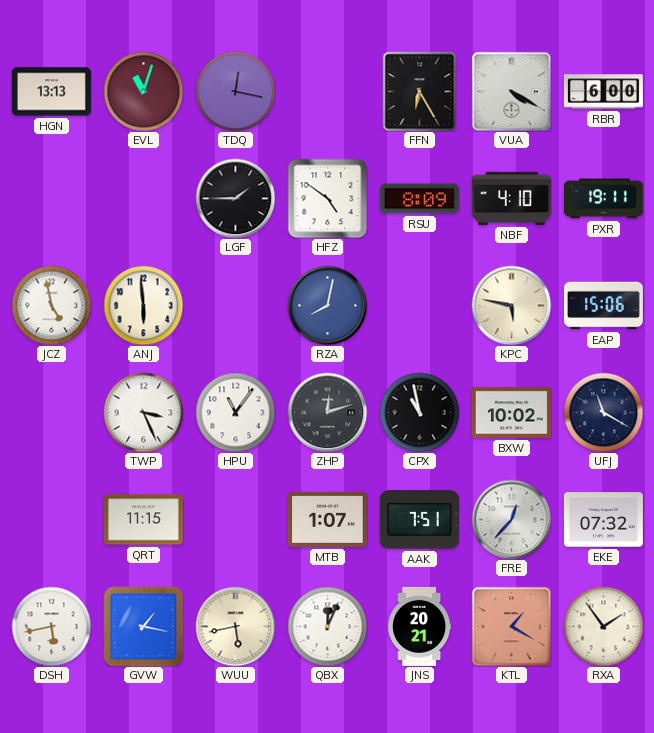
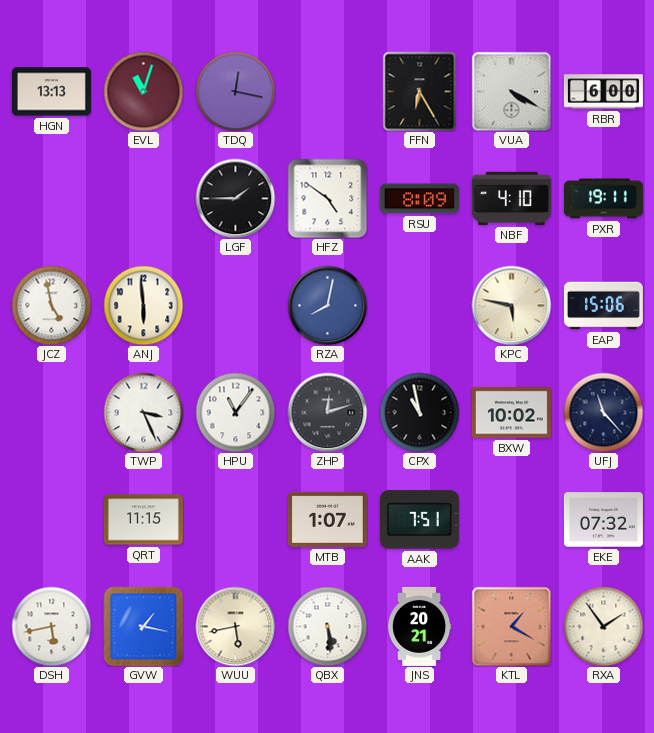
UFJ: 11:20 -> 11:23 (603, 412)
FRE: 12:37 -> none (511, 519)
QBX: 12:04 -> 5:29 (327, 626)
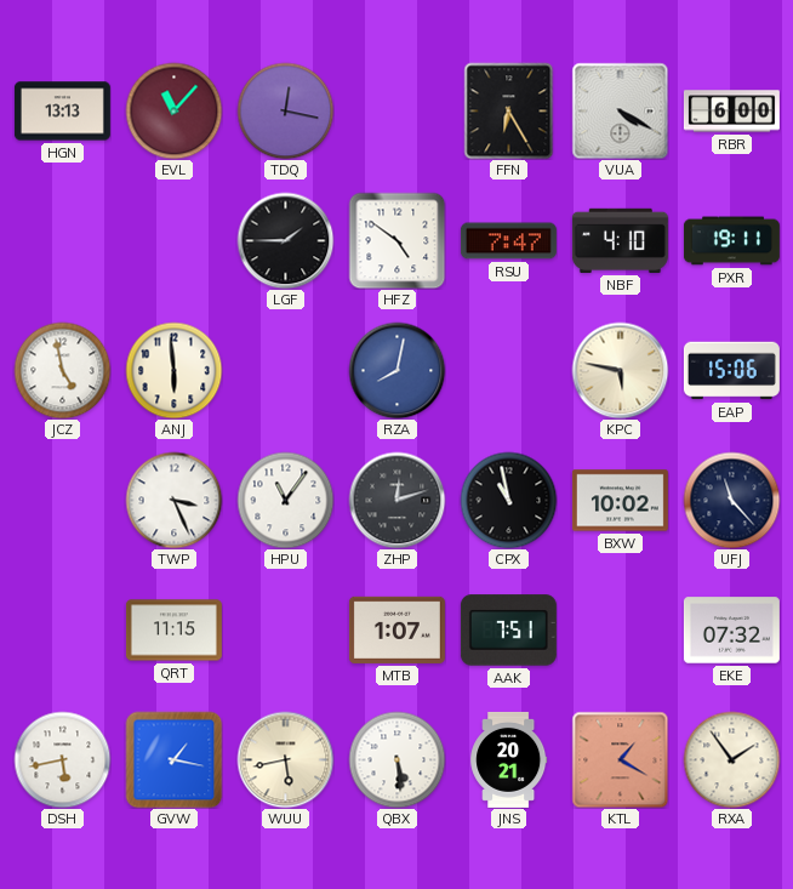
EVL: 11:03 -> 11:07 (173, 110)
RSU: 8:09 -> 7:47 (508, 241)
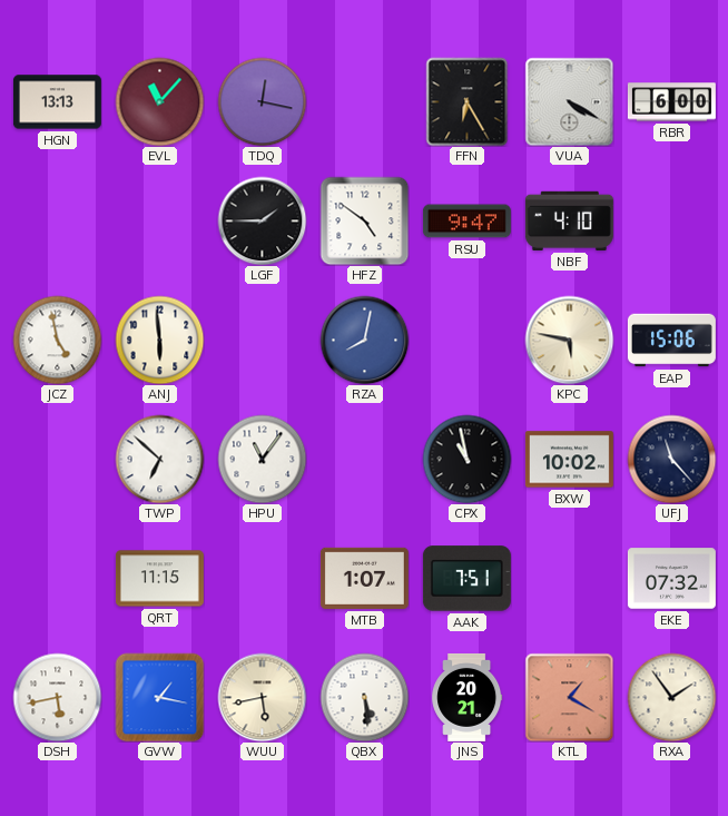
RSU: 7:47 -> 9:47 (466, 222)
PXR: 19:11 -> none (731, 241)
TWP: 3:26 -> 6:52 (159, 459)
ZHP: 12:12 -> none (396, 500)
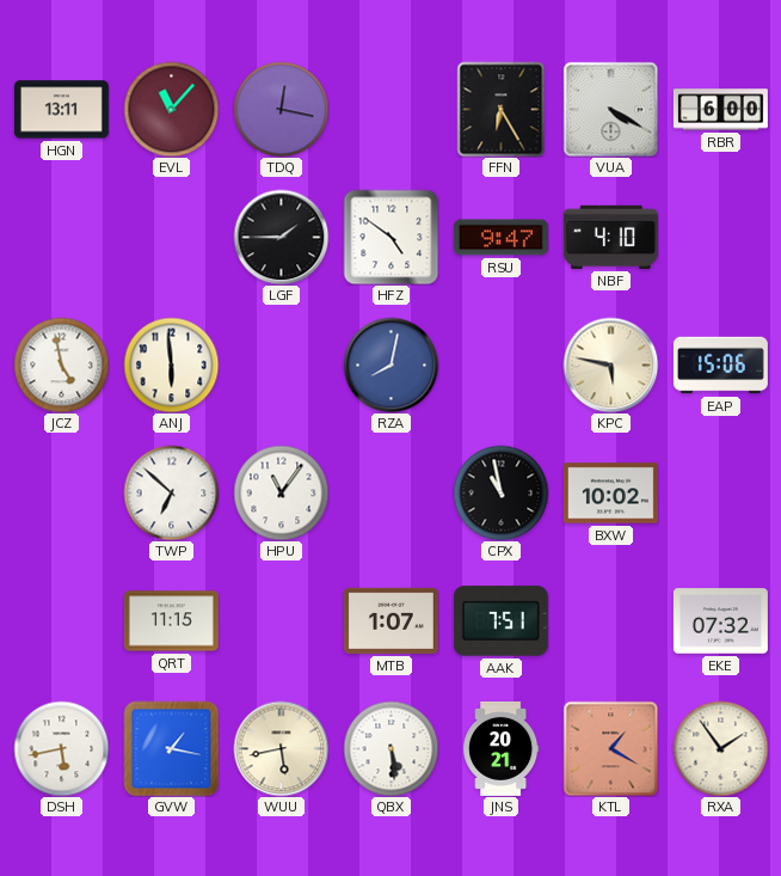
HGN: 13:13 -> 13:11 (61, 110)
UFJ: 11:23 -> none (671, 459)
